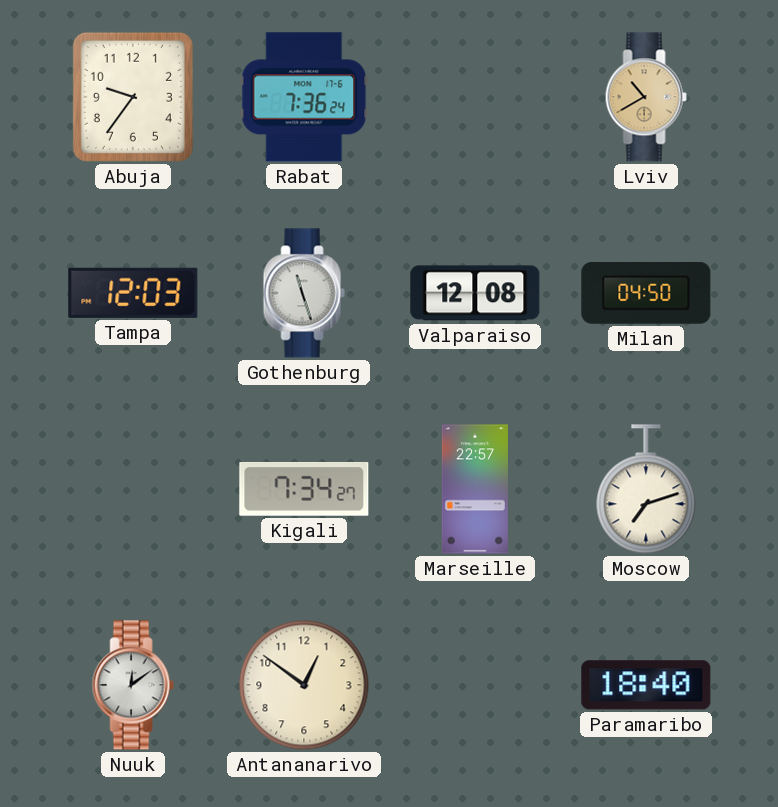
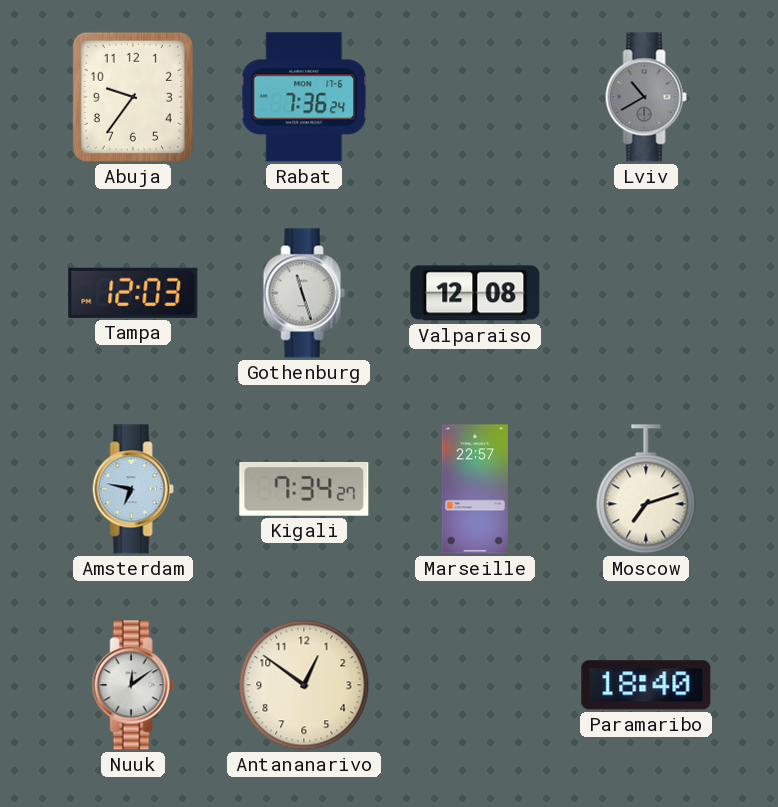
Lviv dial: champagne -> grey (646, 97)
Milan: 04:50 -> none (646, 293)
Amsterdam: none -> 6:47 (133, 489)
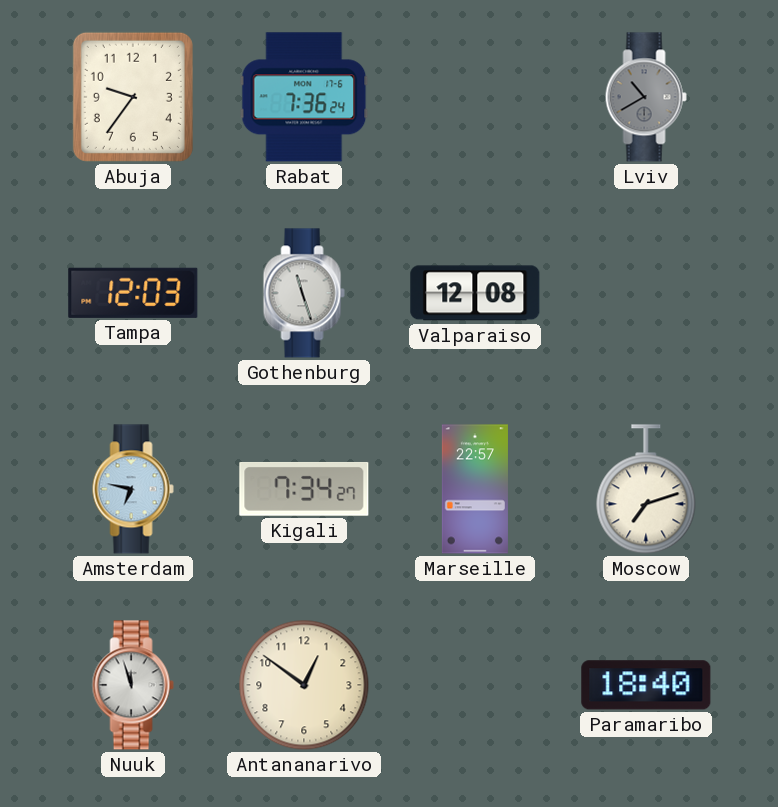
Nuuk: 12:09 -> 11:57 (133, 685)
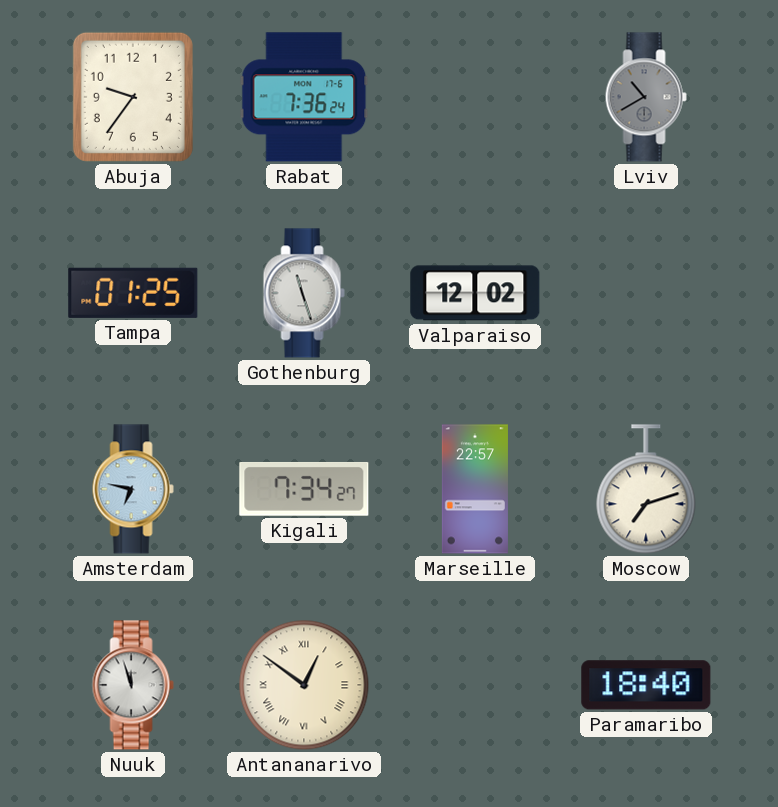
Tampa: 12:03 -> 01:25 (133, 293)
Valparaiso: 12:08 -> 12:02 (475, 293)
Antananarivo numerals: Arabic -> Roman (304, 685)
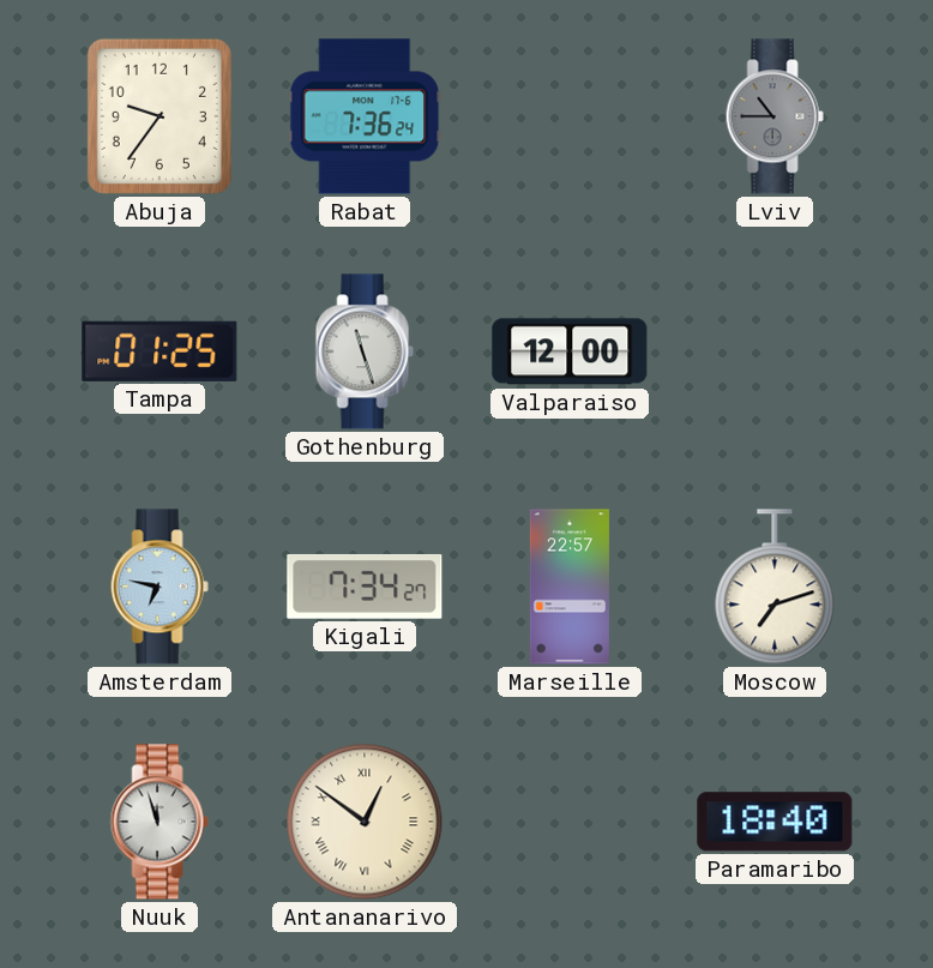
Lviv: 10:40 -> 10:45 (775, 116)
Valparaiso: 12:02 -> 12:00 (570, 351)
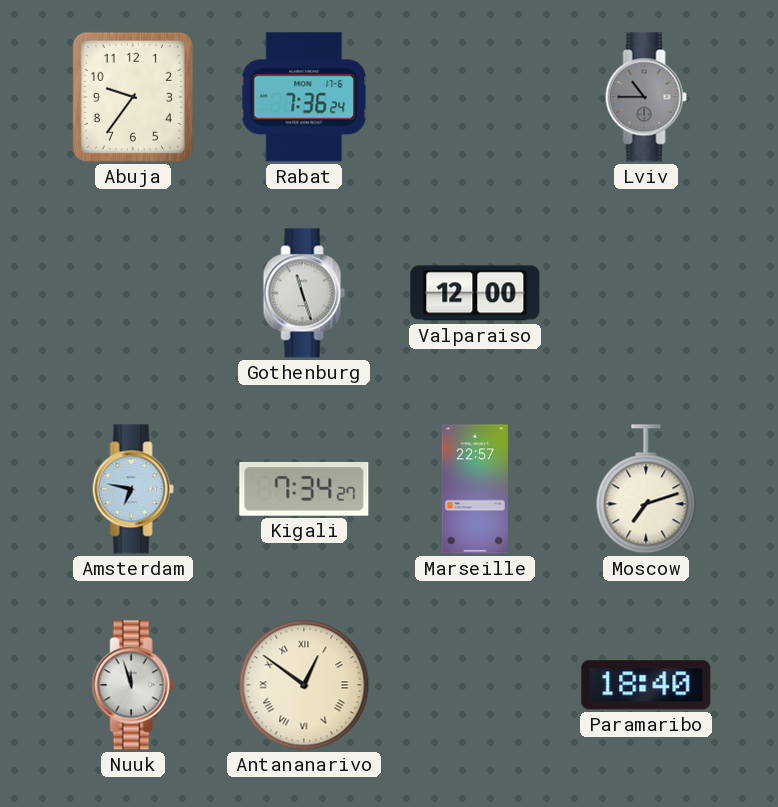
Tampa: 01:25 -> none (159, 351)
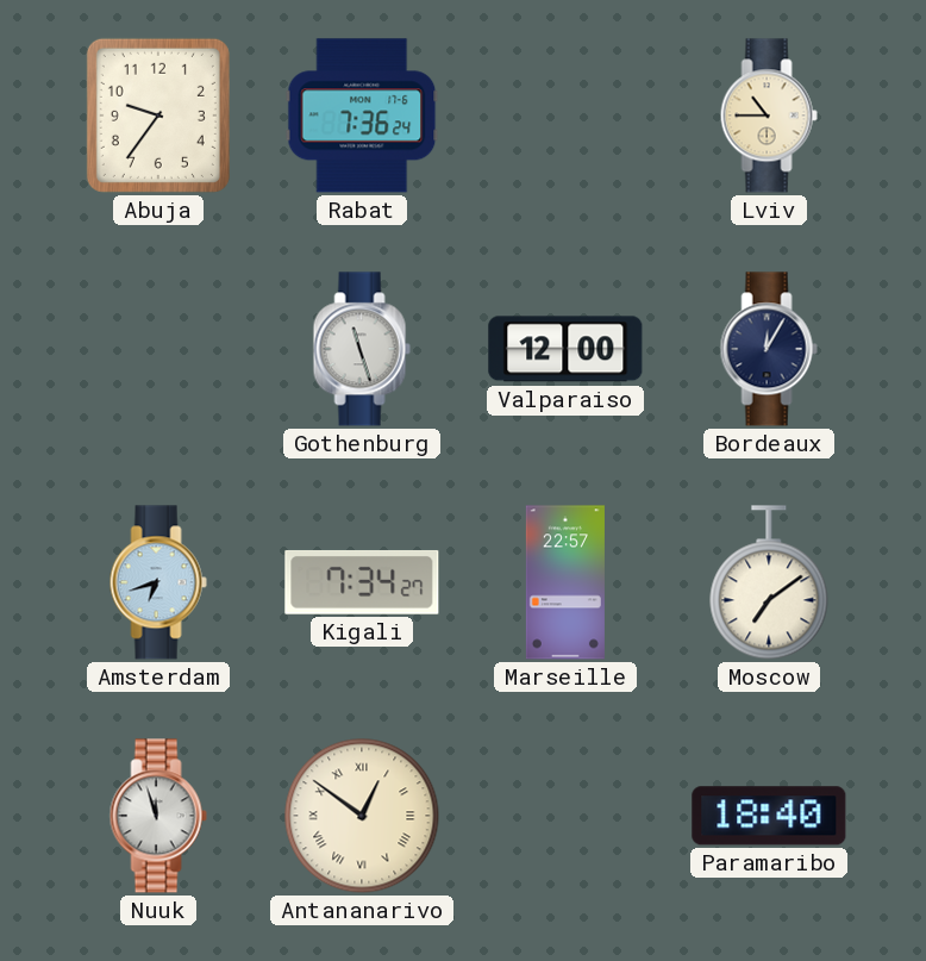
Lviv dial: grey -> cream (769, 116)
Bordeaux: none -> 12:05 (769, 349)
Amsterdam: 6:47 -> 6:42 (158, 582)
Moscow: 7:12 -> 7:09 (769, 582)
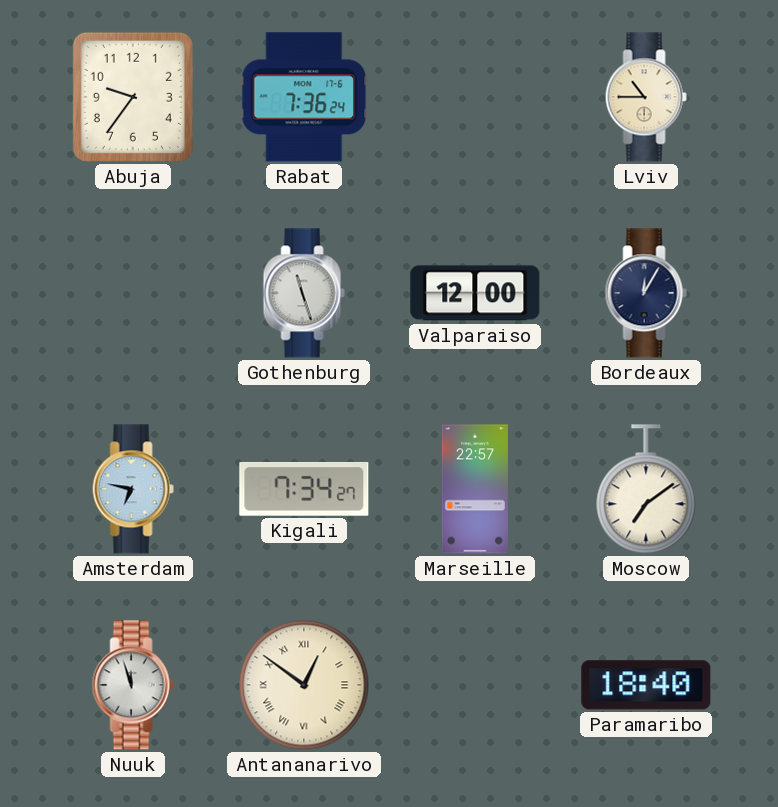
Amsterdam: 6:42 -> 6:47 (133, 489)
